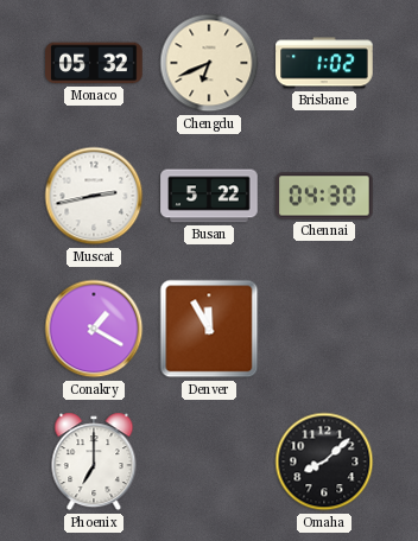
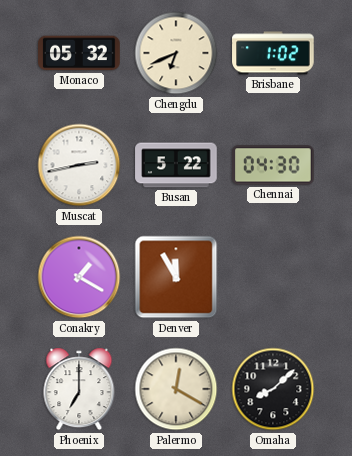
Palermo: none -> 12:20 (176, 389)
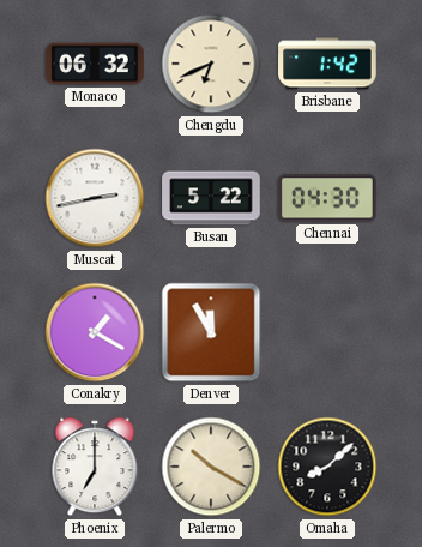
Monaco: 05:32 -> 06:32 (95, 64)
Brisbane: 1:02 -> 1:42 (327, 64)
Palermo: 12:20 -> 10:20 (211, 467)
